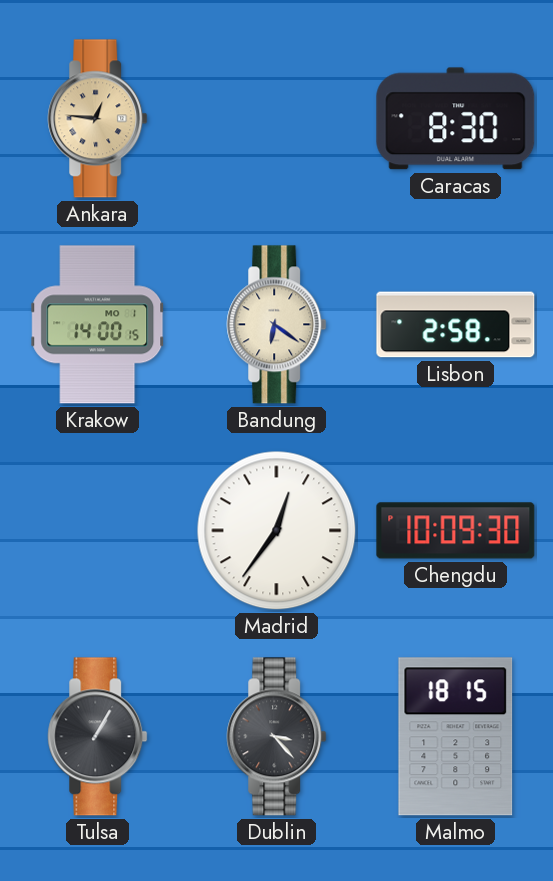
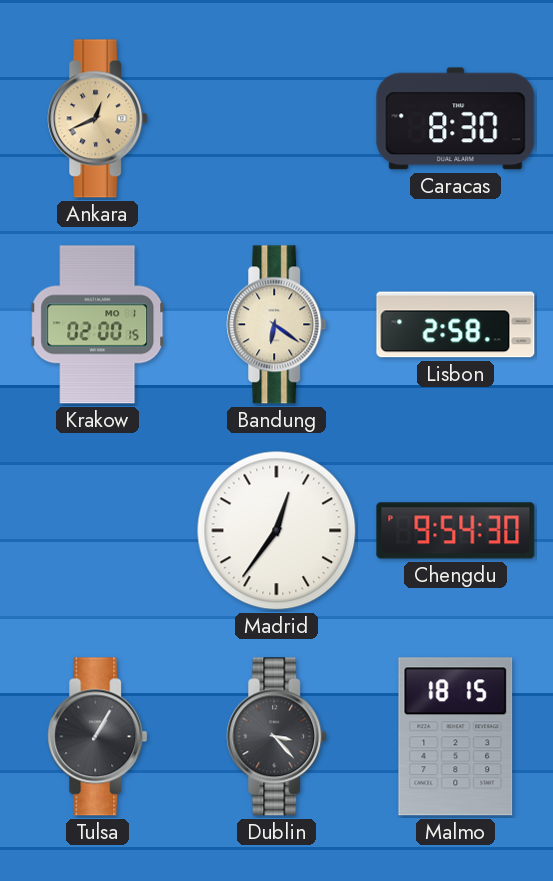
Ankara: 12:46 -> 12:41 (98, 119)
Krakow: 14:00 -> 02:00 (98, 325)
Chengdu: 10:09 -> 9:54 (456, 531)
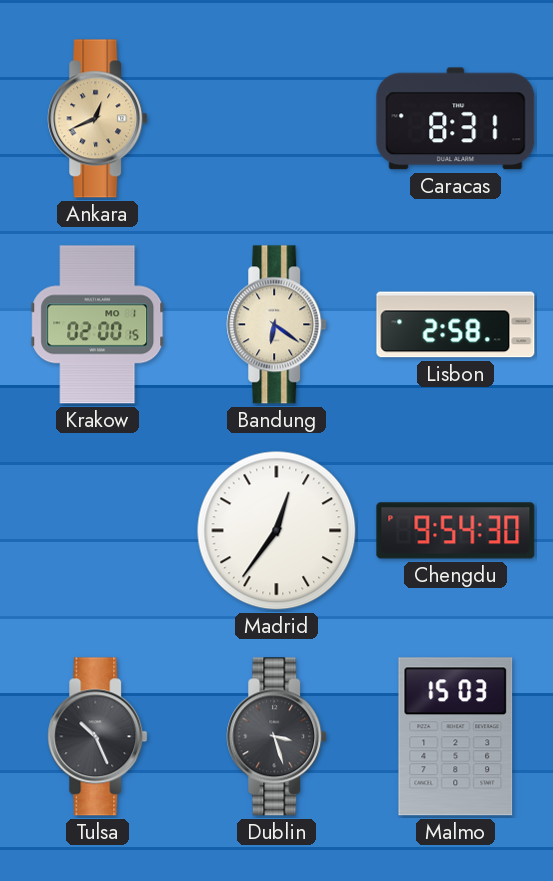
Caracas: 8:30 -> 8:31 (456, 119)
Tulsa: 1:05 -> 10:26 (98, 737)
Dublin: 3:23 -> 3:27 (277, 737)
Malmo: 18:15 -> 15:03 (456, 737)
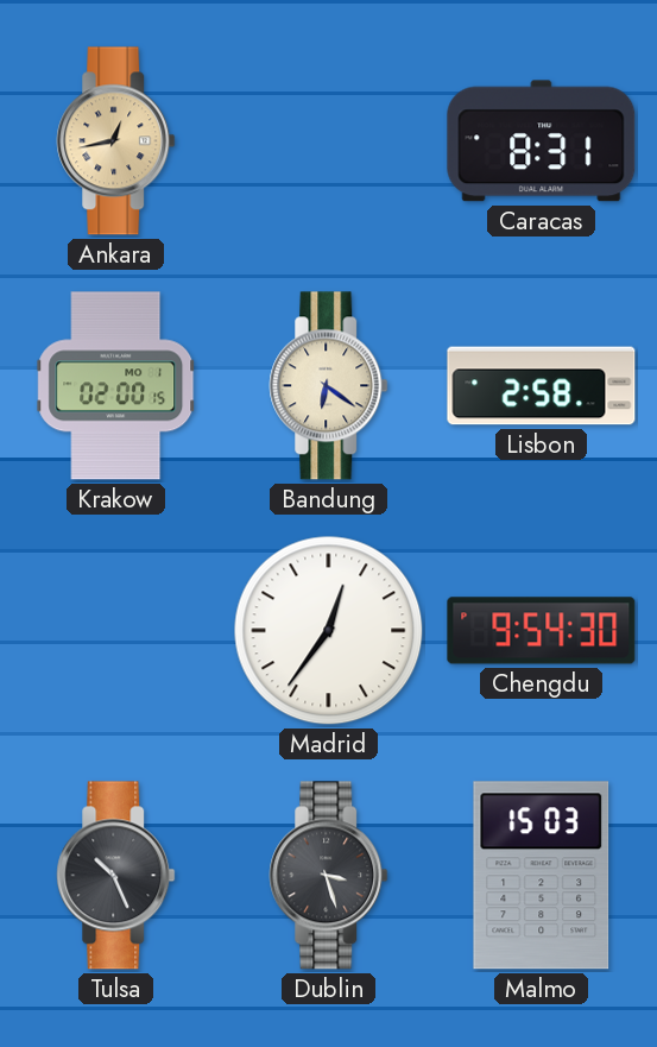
Ankara: 12:41 -> 12:43 (116, 141)
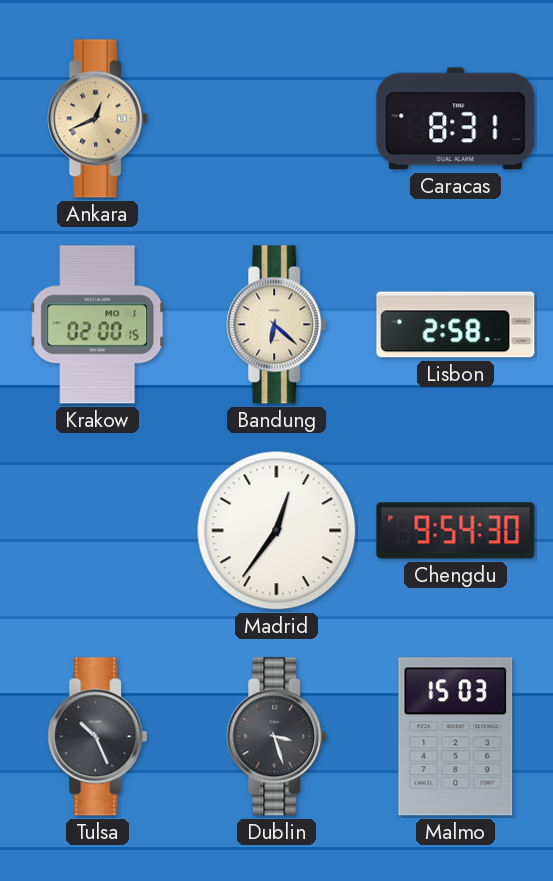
Ankara: 12:43 -> 12:41 (98, 119)
Bandung: 6:21 -> 6:22 (277, 325)
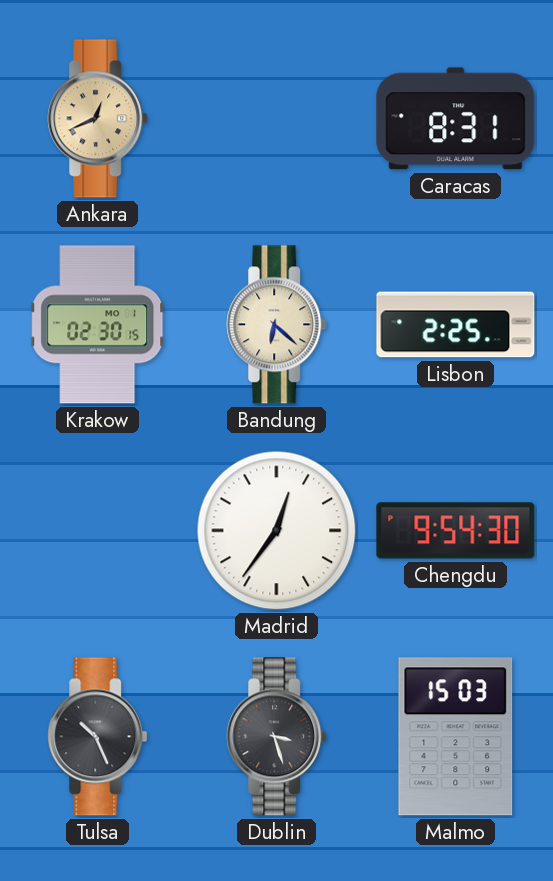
Krakow: 02:00 -> 02:30 (98, 325)
Lisbon: 2:58 -> 2:25 (456, 325)
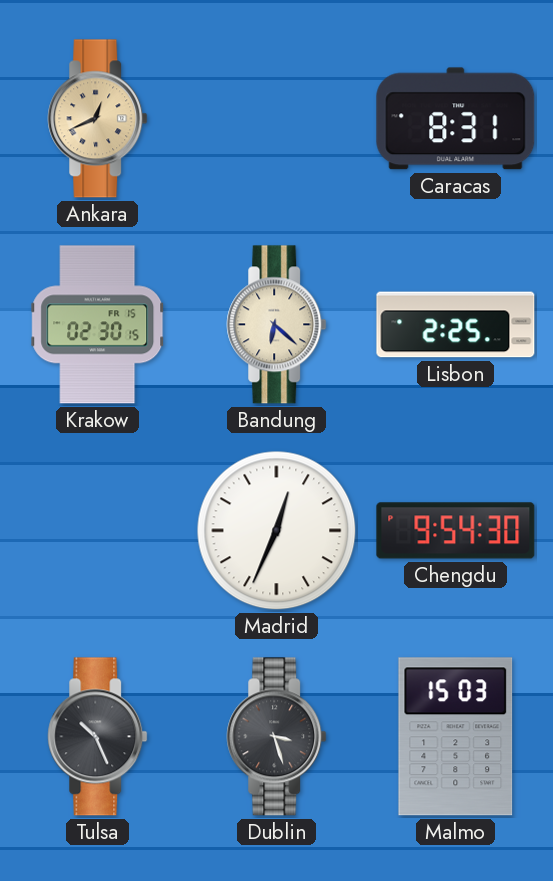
Krakow date: MO 1 -> FR 15 (98, 325)
Madrid: 12:36 -> 12:34 (277, 531)
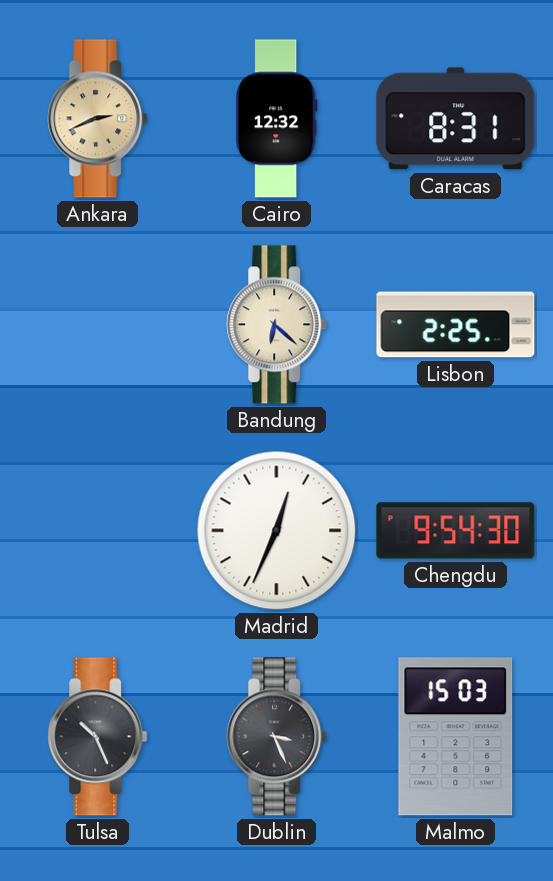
Ankara: 12:41 -> 2:41 (98, 119)
Cairo: none -> 12:32 (277, 119)
Krakow: 02:30 -> none (98, 325)
Dublin: 3:27 -> 3:26 (277, 737)
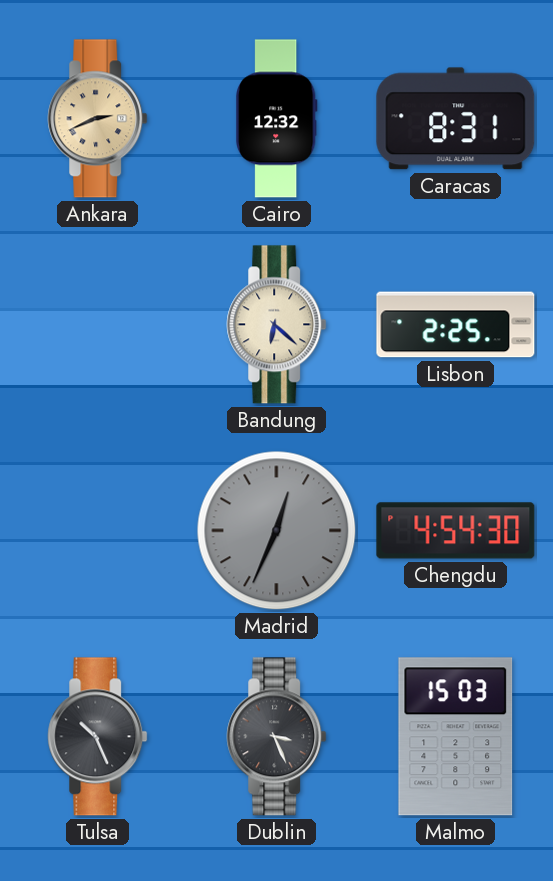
Madrid dial: white -> grey (277, 531)
Chengdu: 9:54 -> 4:54 (456, 531)
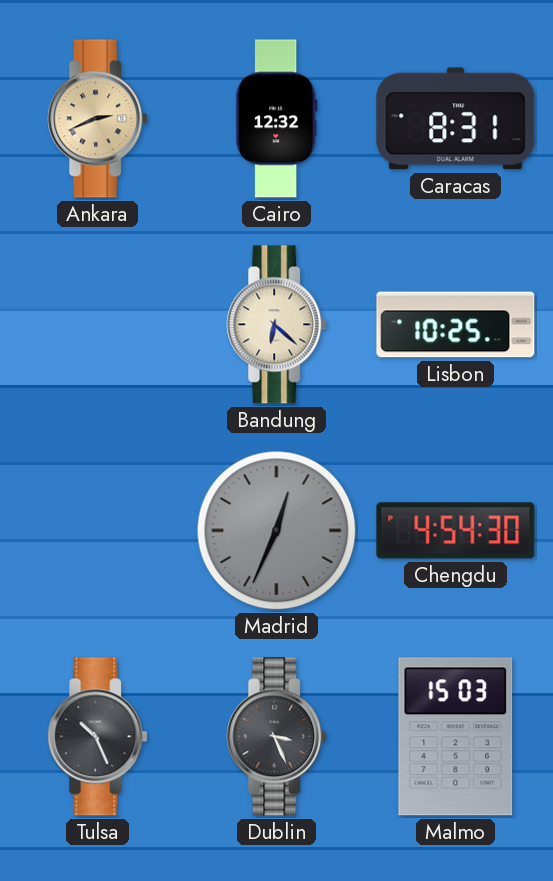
Lisbon: 2:25 -> 10:25 (456, 325)
